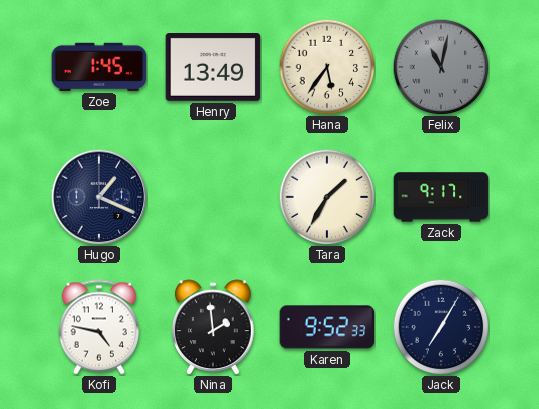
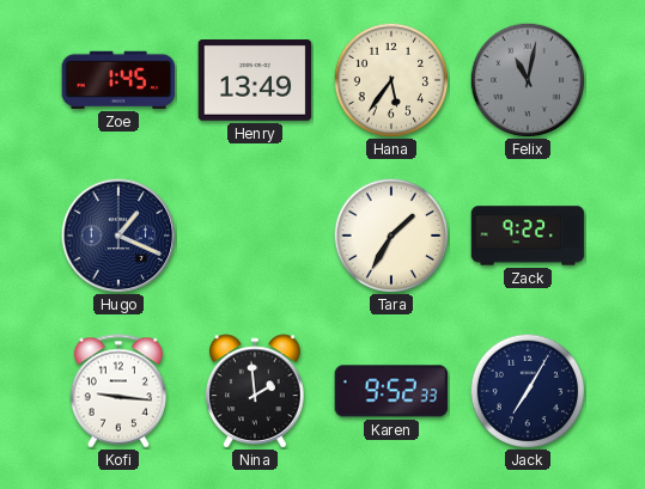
Zack: 9:17 -> 9:22 (528, 236)
Kofi: 4:47 -> 9:16 (118, 391)
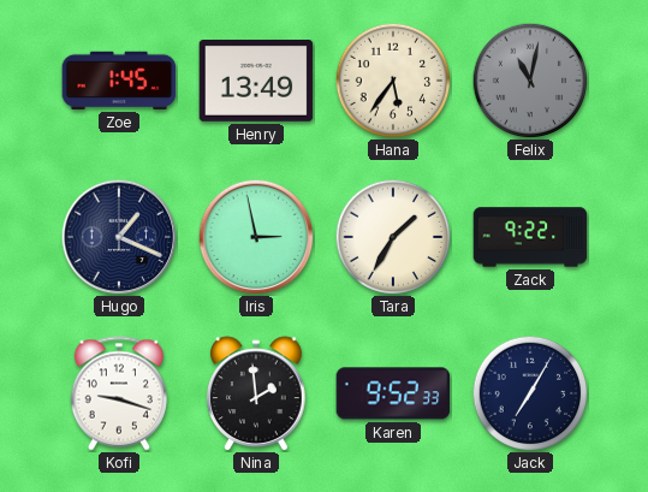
Iris: none -> 2:58 (256, 237)
Kofi: 9:16 -> 9:18 (119, 393)
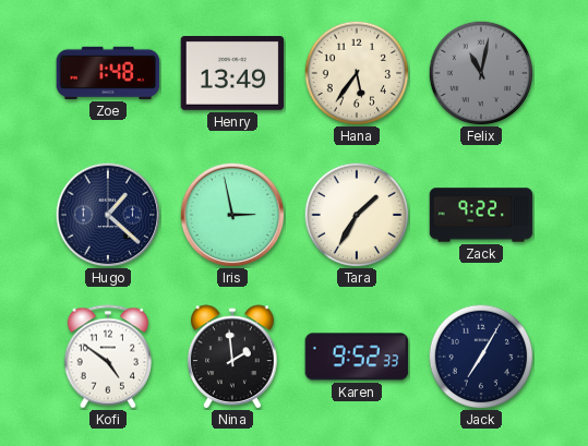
Zoe: 1:45 -> 1:48 (108, 73)
Hugo: 1:19 -> 1:22 (108, 215)
Kofi: 9:18 -> 4:51 (108, 357)
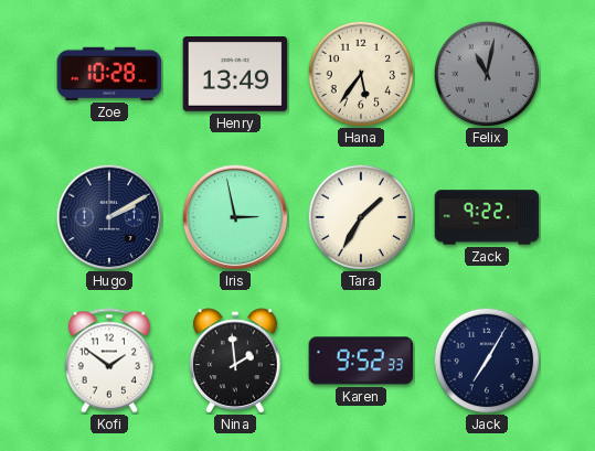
Zoe: 1:48 -> 10:28 (109, 74)
Hugo: 1:22 -> 2:10 (109, 217)
Kofi: 4:51 -> 1:51 (109, 361)
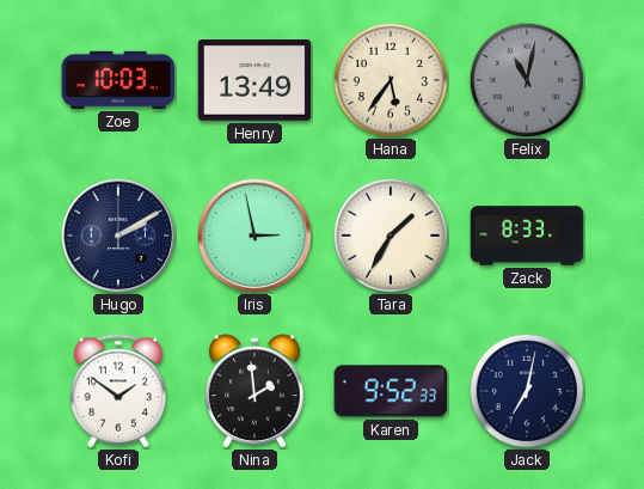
Zoe: 10:28 -> 10:03 (118, 80)
Zack: 9:22 -> 8:33 (527, 236)
Jack: 7:05 -> 7:02 (527, 391)
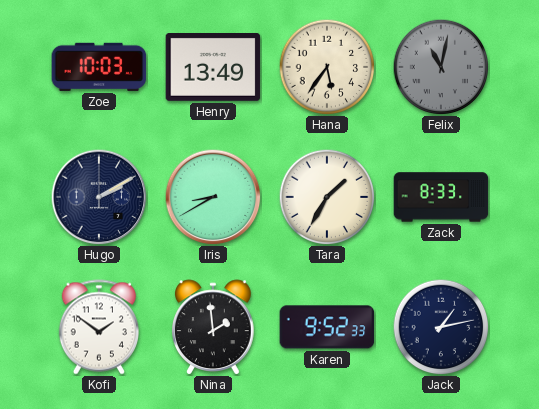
Iris: 2:58 -> 8:40 (213, 197)
Jack: 7:02 -> 1:13 (441, 327)
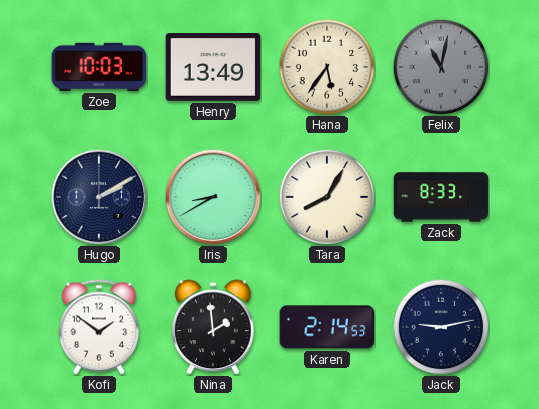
Tara: 1:35 -> 8:05 (327, 197)
Karen: 9:52 -> 2:14 (327, 327)
Jack: 1:13 -> 9:13 (441, 327)
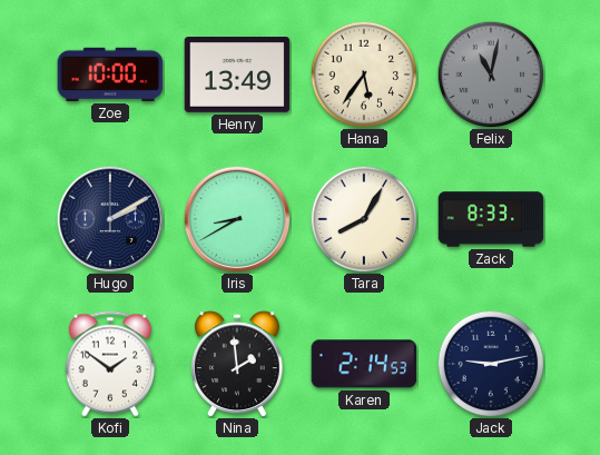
Zoe: 10:03 -> 10:00 (110, 75)
